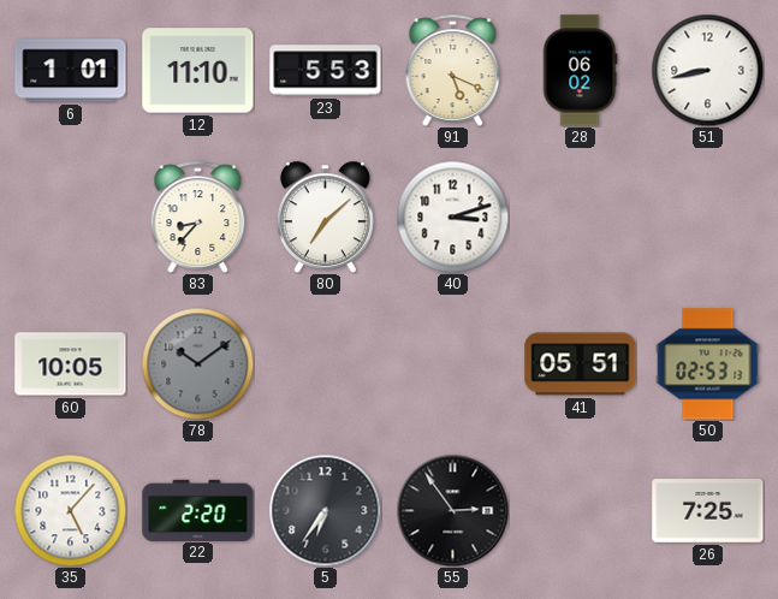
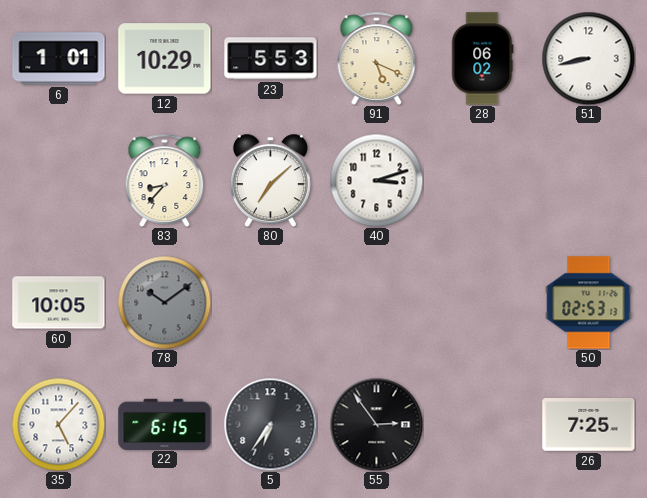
12: 11:10 -> 10:29 (165, 59)
41: 05:51 -> none (581, 364)
22: 2:20 -> 6:15 (165, 424)
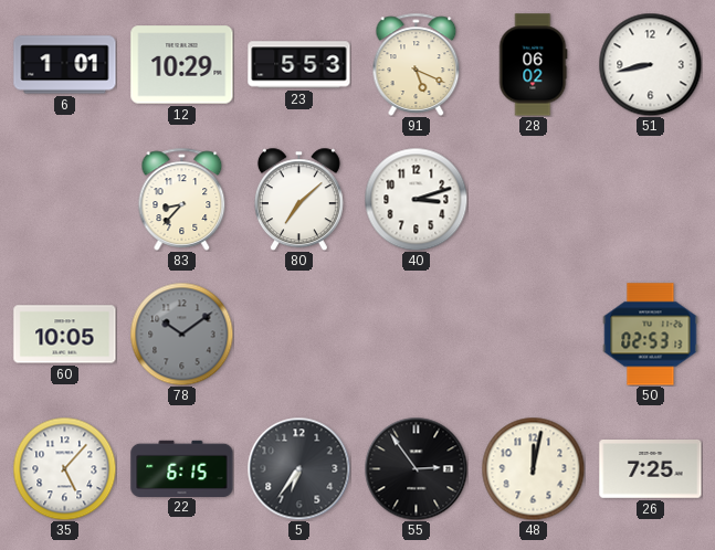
48: none -> 12:02 (533, 468)
